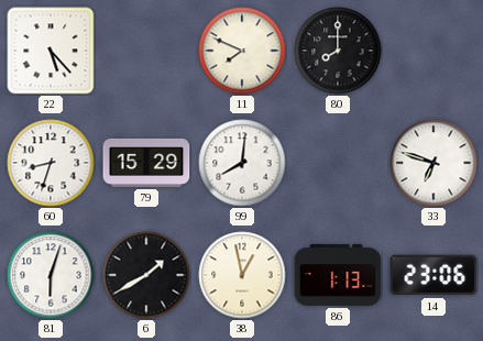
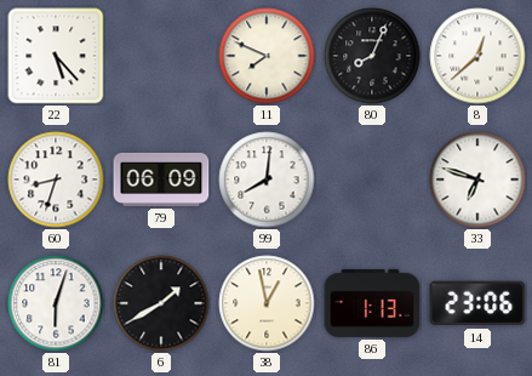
80: 8:00 -> 8:04 (372, 56)
8: none -> 12:38 (477, 56)
79: 15:29 -> 06:09 (161, 180)
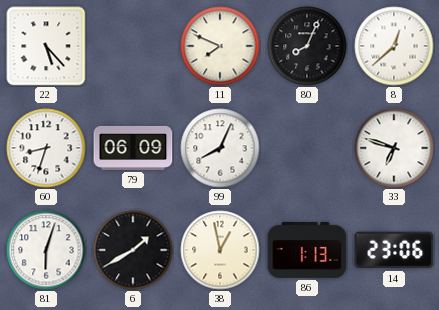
99: 8:01 -> 8:04 (220, 148)
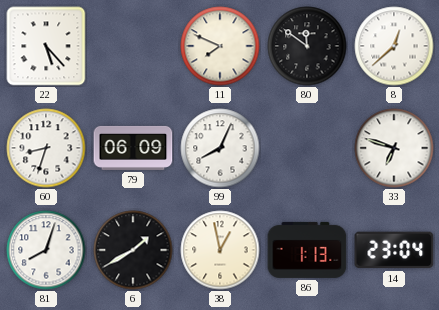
80: 8:04 -> 11:51 (307, 46)
81: 6:03 -> 8:03 (46, 250)
14: 23:06 -> 23:04 (394, 250)
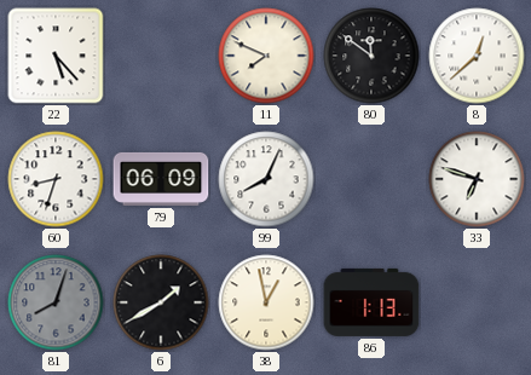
81 dial: white -> grey (56, 302)
14: 23:04 -> none (394, 250)
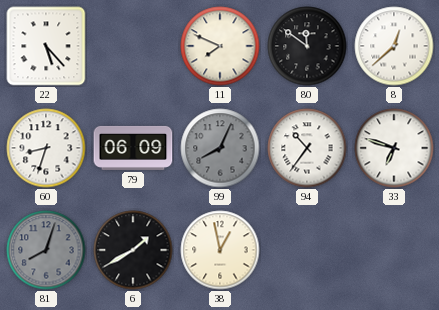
99 dial: white -> grey (220, 148)
94: none -> 10:36 (307, 148)
86: 1:13 -> none (371, 302)
